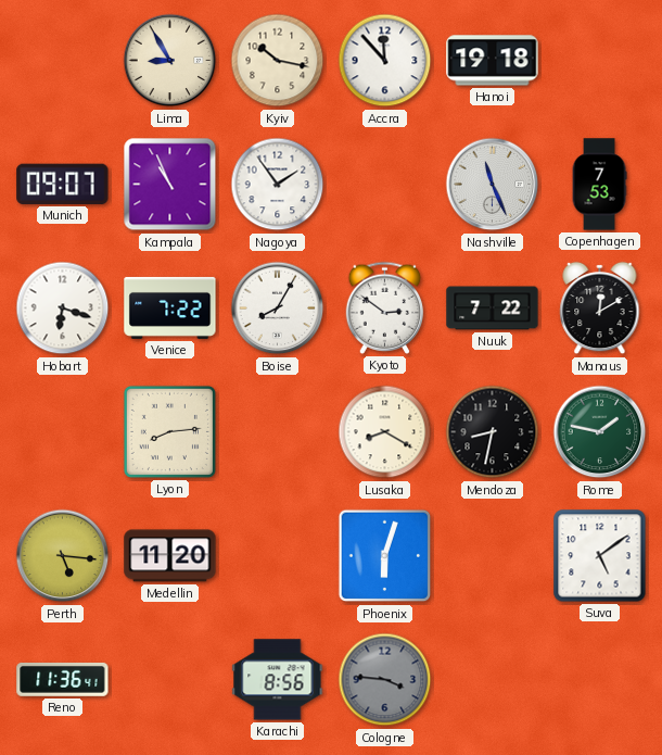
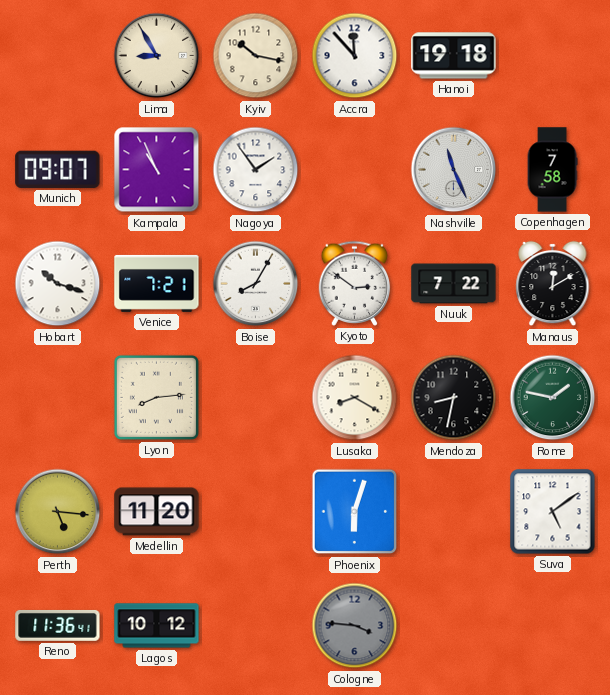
Copenhagen: 7:53 -> 7:58 (552, 170)
Hobart: 6:18 -> 10:18 (58, 284)
Venice: 7:22 -> 7:21 (157, 283)
Lagos: none -> 10:12 (157, 626)
Karachi: 8:56 -> none (278, 680)
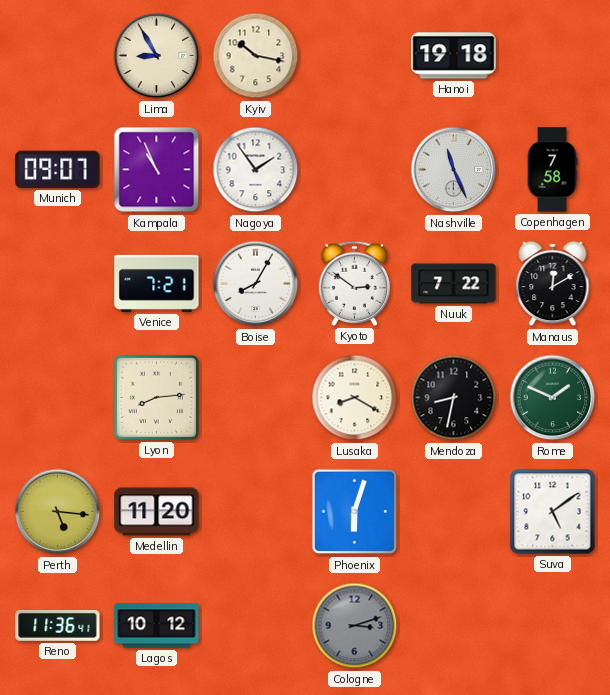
Accra: 11:53 -> none (355, 56)
Hobart: 10:18 -> none (58, 284)
Rome: 1:47 -> 1:49 (553, 398)
Cologne: 3:46 -> 3:12 (355, 626)
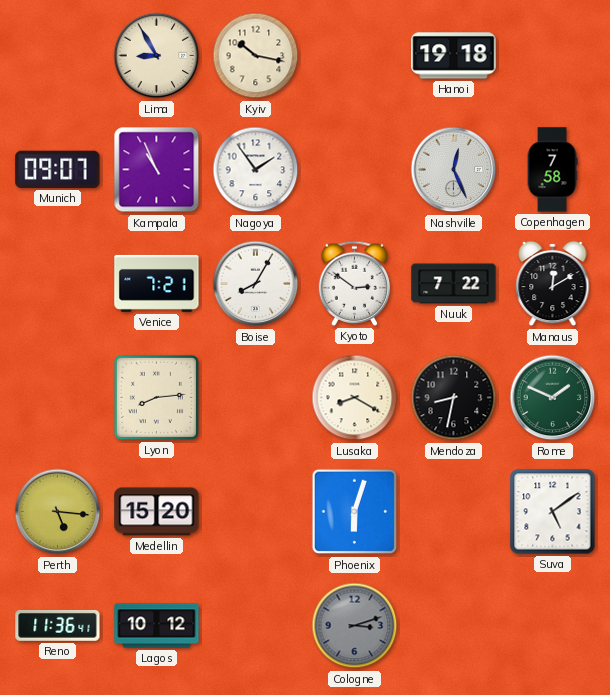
Nashville: 11:26 -> 12:26 (454, 170)
Medellin: 11:20 -> 15:20 (157, 512)
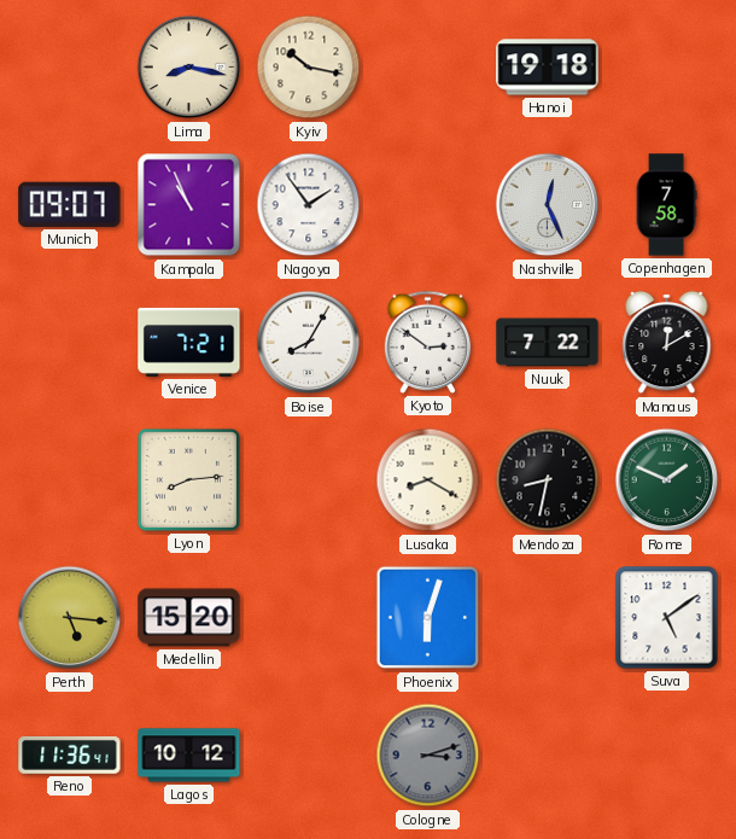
Lima: 8:55 -> 8:17 (189, 68)
